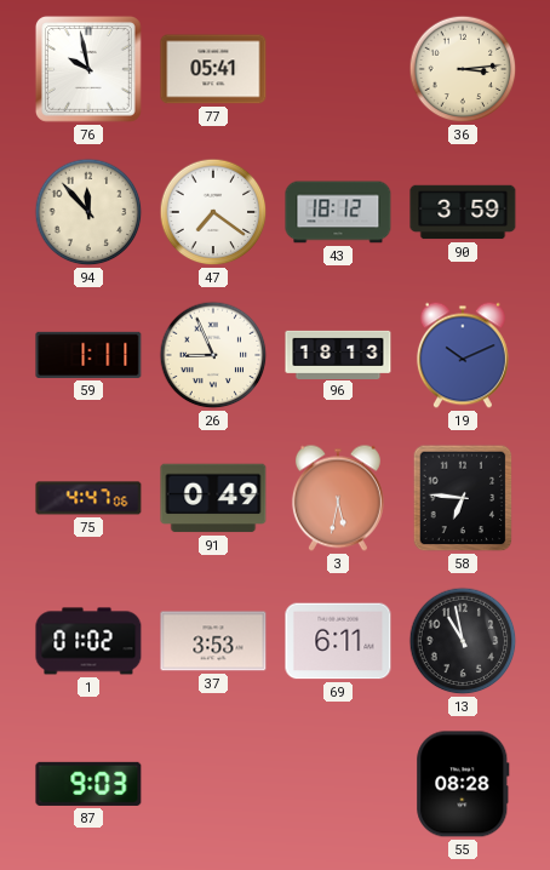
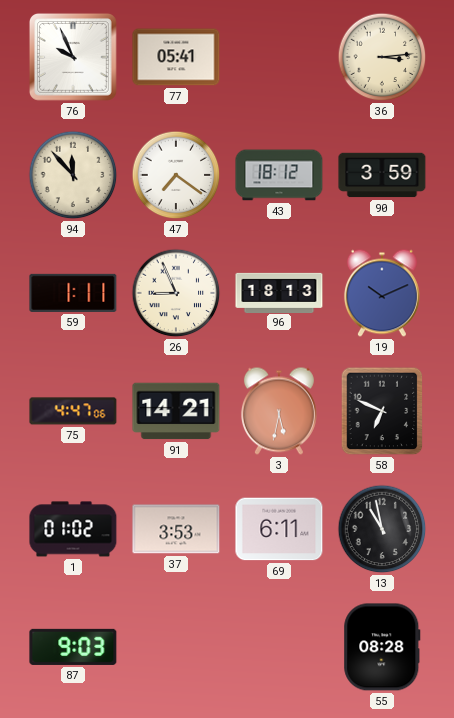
76: 9:58 -> 9:56 (73, 57)
91: 0:49 -> 14:21 (176, 411)
58: 6:46 -> 6:49 (382, 411)
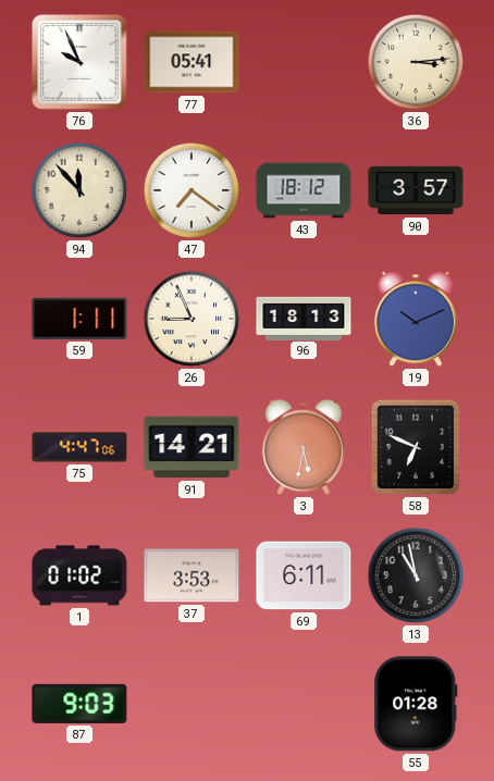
90: 3:59 -> 3:57 (416, 190)
55: 08:28 -> 01:28 (416, 704)
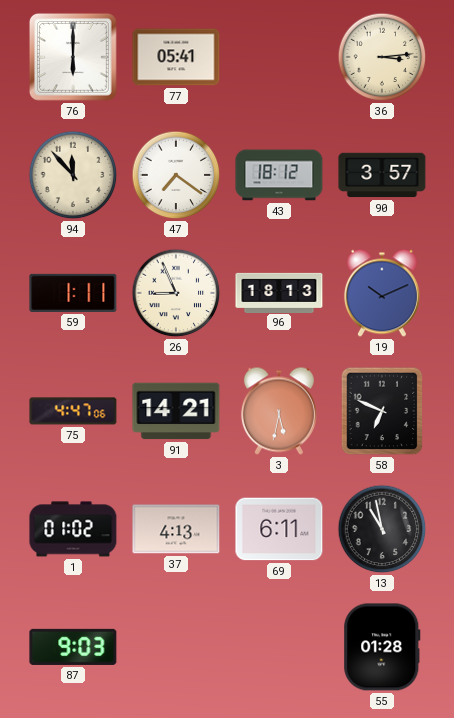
76: 9:56 -> 6:00 (73, 57)
37: 3:53 -> 4:13 (176, 529)
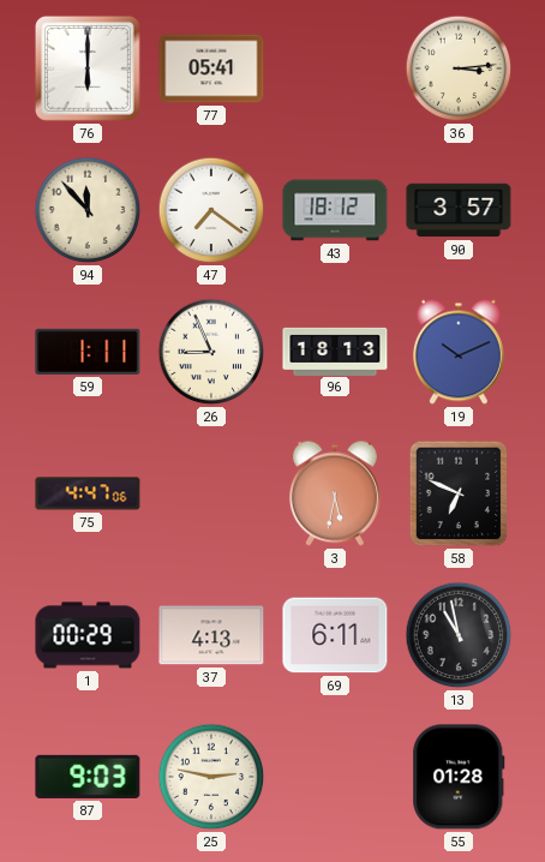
91: 14:21 -> none (176, 411)
1: 01:02 -> 00:29 (88, 635)
25: none -> 2:47 (211, 777)
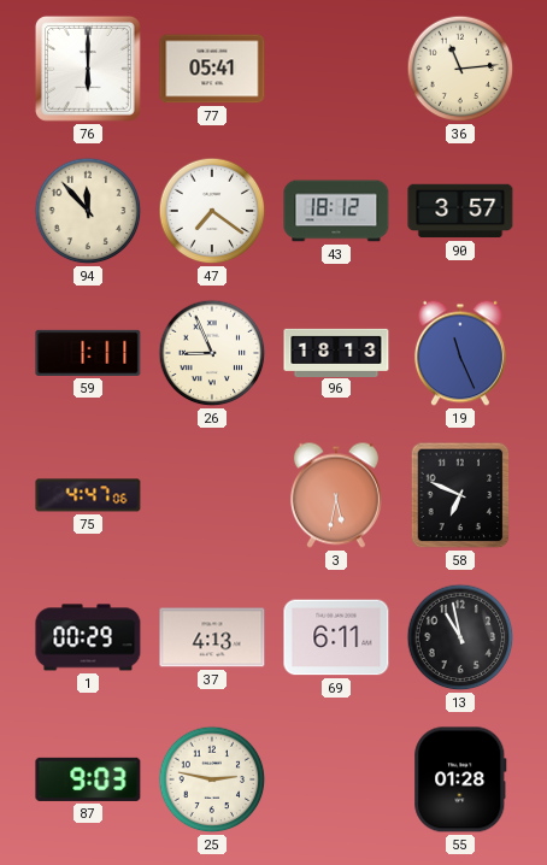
36: 3:14 -> 11:14 (460, 69)
19: 10:11 -> 11:26 (460, 353)
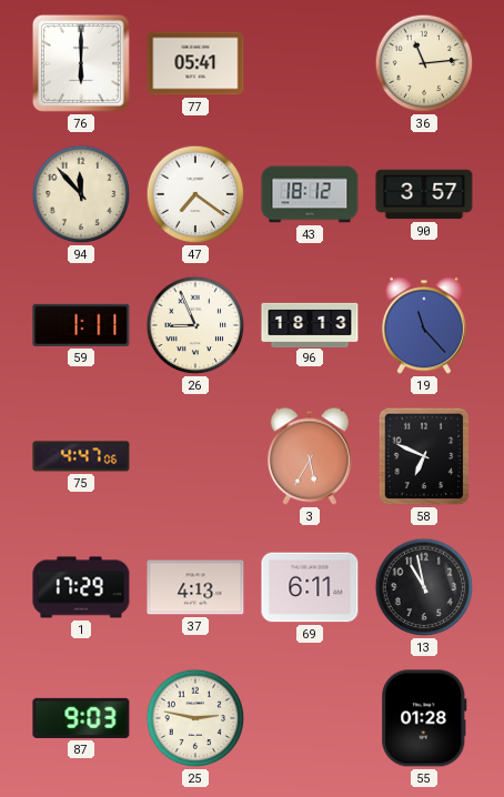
19: 11:26 -> 11:23 (424, 325)
3: 5:32 -> 5:35 (310, 456)
1: 00:29 -> 17:29 (81, 587)
